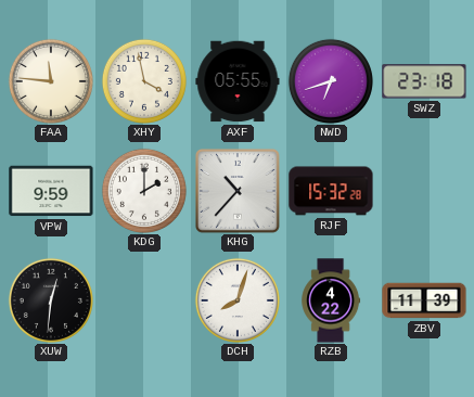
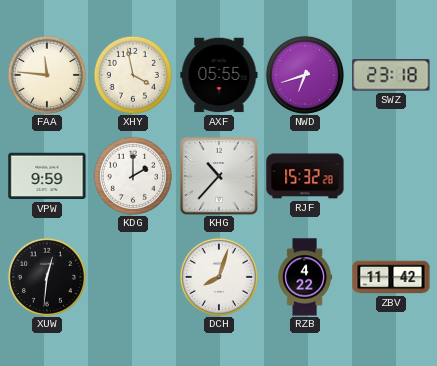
ZBV: 11:39 -> 11:42 (391, 277)
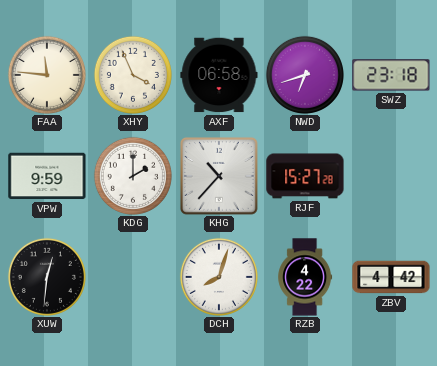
XHY: 3:58 -> 3:56 (133, 75)
AXF: 05:55 -> 06:58 (219, 75)
RJF: 15:32 -> 15:27 (305, 176)
ZBV: 11:42 -> 4:42 (391, 277)
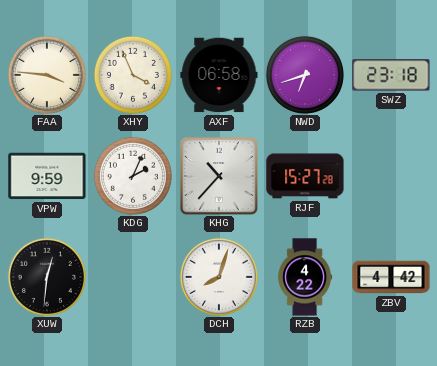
FAA: 11:46 -> 3:46 (47, 75)
KDG: 2:00 -> 2:04 (133, 176)
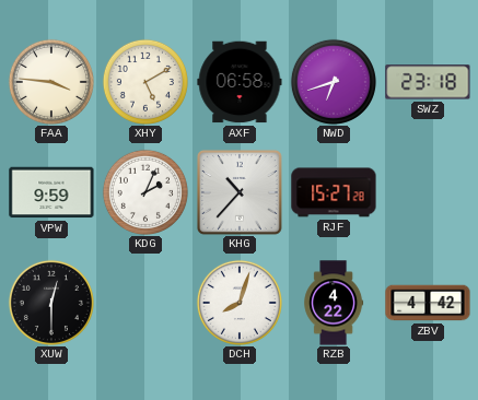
XHY: 3:56 -> 5:10 (145, 82)
XUW: 12:31 -> 12:30 (51, 303)
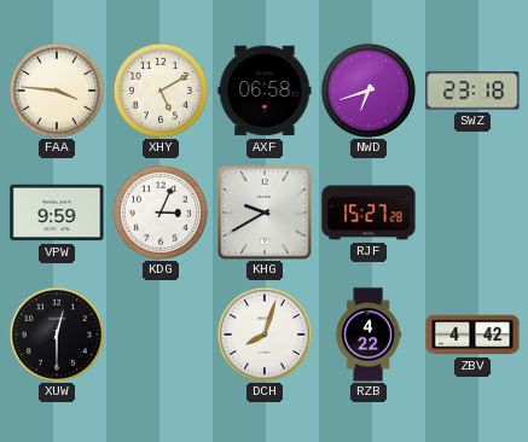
KDG: 2:04 -> 3:04 (161, 213)
KHG: 10:37 -> 9:40 (265, 213)
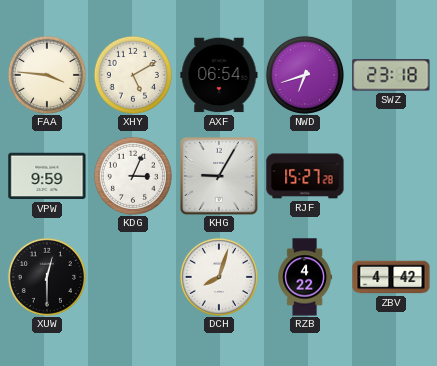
AXF: 06:58 -> 06:54 (219, 75)
KHG: 9:40 -> 9:05 (219, 176)
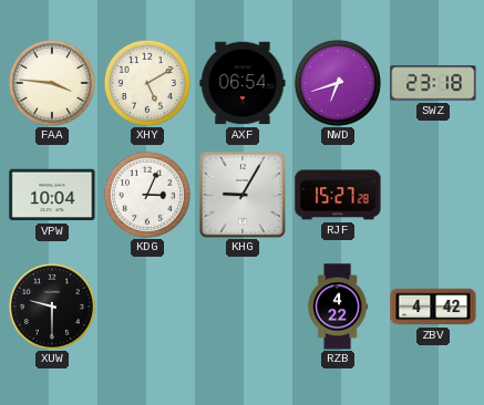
VPW: 9:59 -> 10:04 (52, 195)
XUW: 12:30 -> 9:30 (52, 307)
DCH: 8:03 -> none (219, 277)
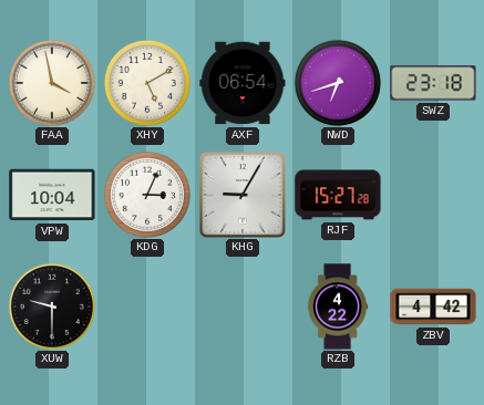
FAA: 3:46 -> 3:58 (52, 83)
